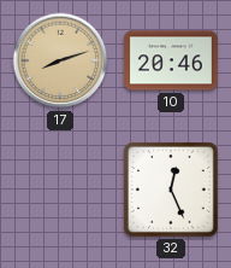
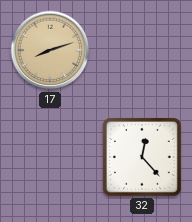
10: 20:46 -> none (171, 60)
32: 12:26 -> 12:23 (142, 157)
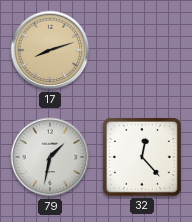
79: none -> 1:32 (50, 157)
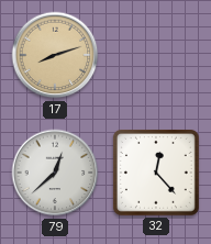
79: 1:32 -> 12:38 (55, 173)
